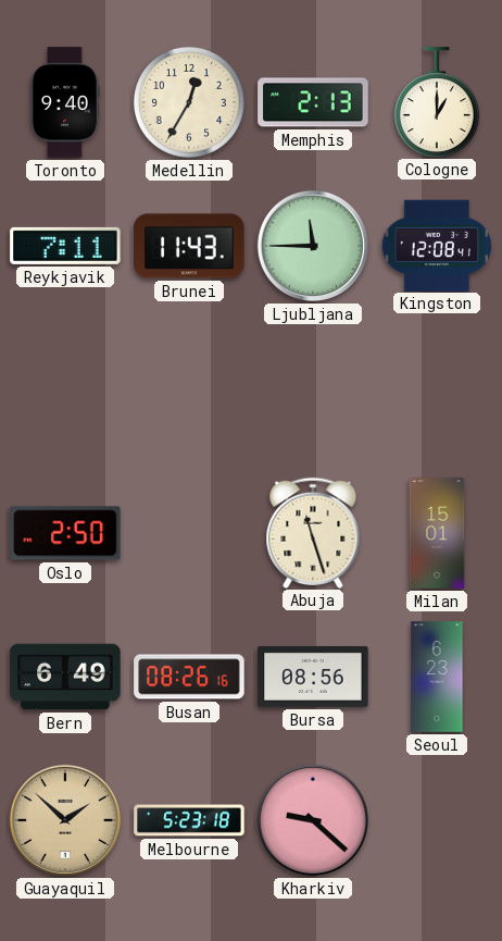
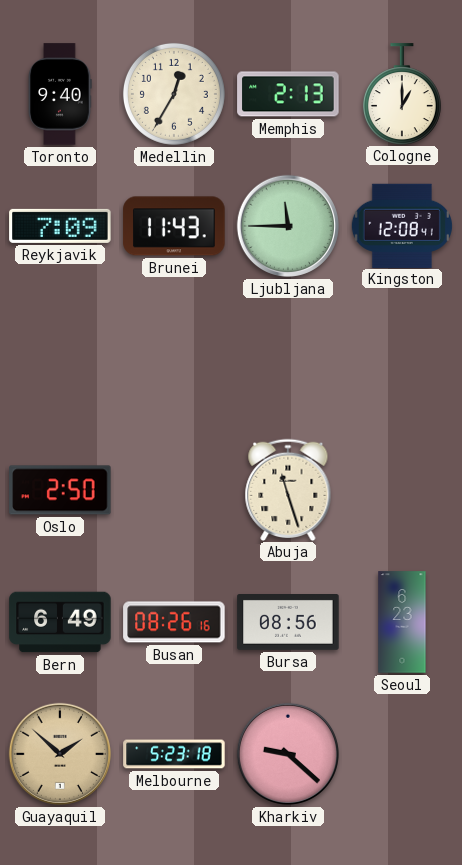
Reykjavik: 7:11 -> 7:09 (60, 226)
Milan: 15:01 -> none (437, 533)
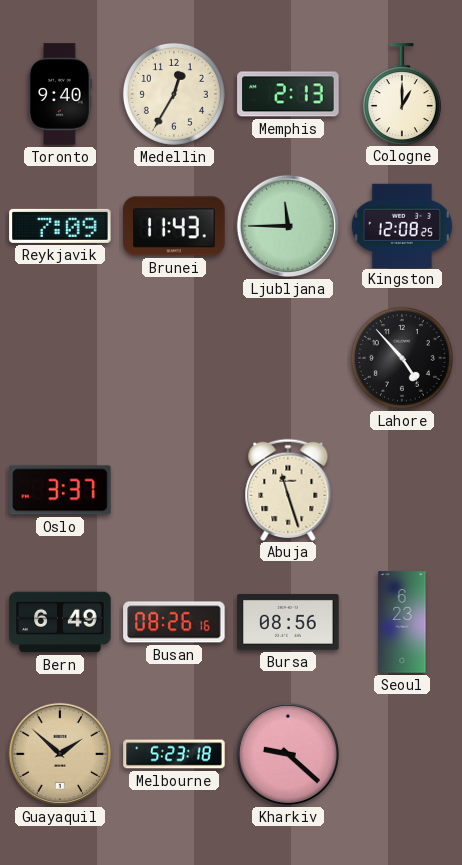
Kingston: 12:08:41 -> 12:08:25 (402, 225)
Lahore: none -> 4:53 (402, 358)
Oslo: 2:50 -> 3:37 (60, 490)
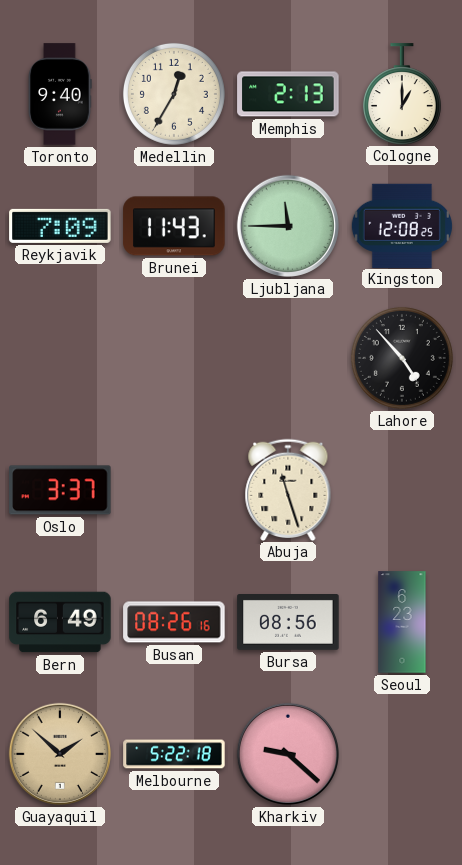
Melbourne: 5:23 -> 5:22 (174, 754)
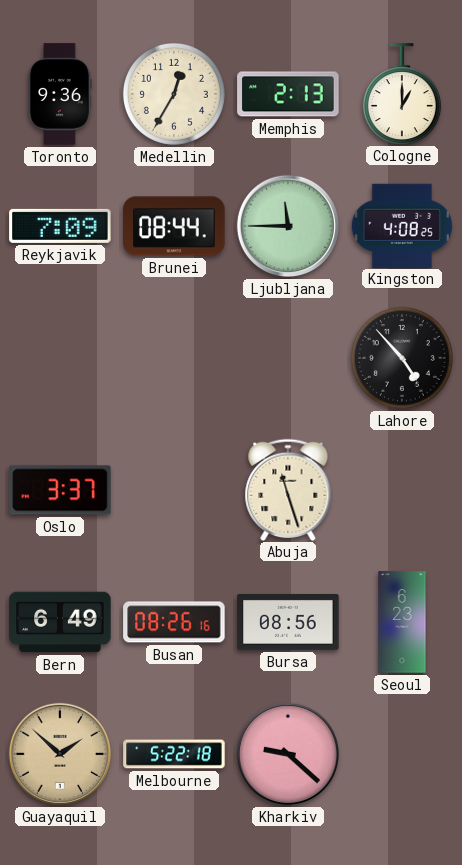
Toronto: 9:40 -> 9:36 (60, 94)
Brunei: 11:43 -> 08:44 (174, 226)
Kingston: 12:08 -> 4:08 (402, 225)
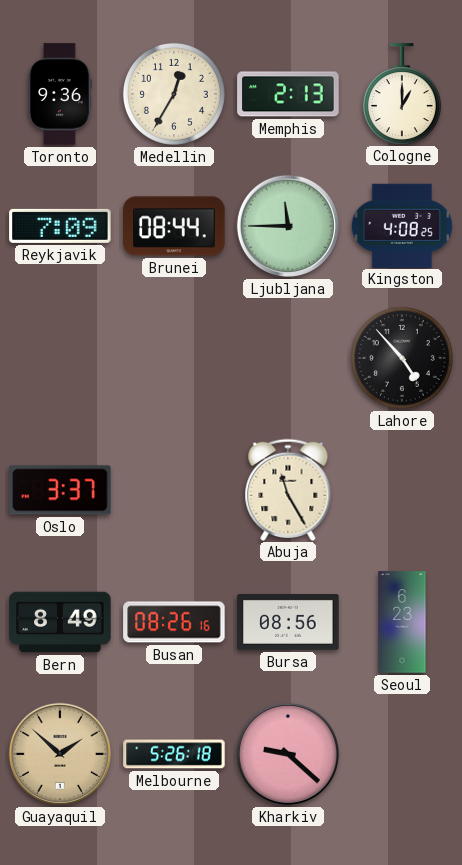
Abuja: 11:27 -> 11:25 (288, 489)
Bern: 6:49 -> 8:49 (60, 622)
Melbourne: 5:22 -> 5:26 (174, 754)
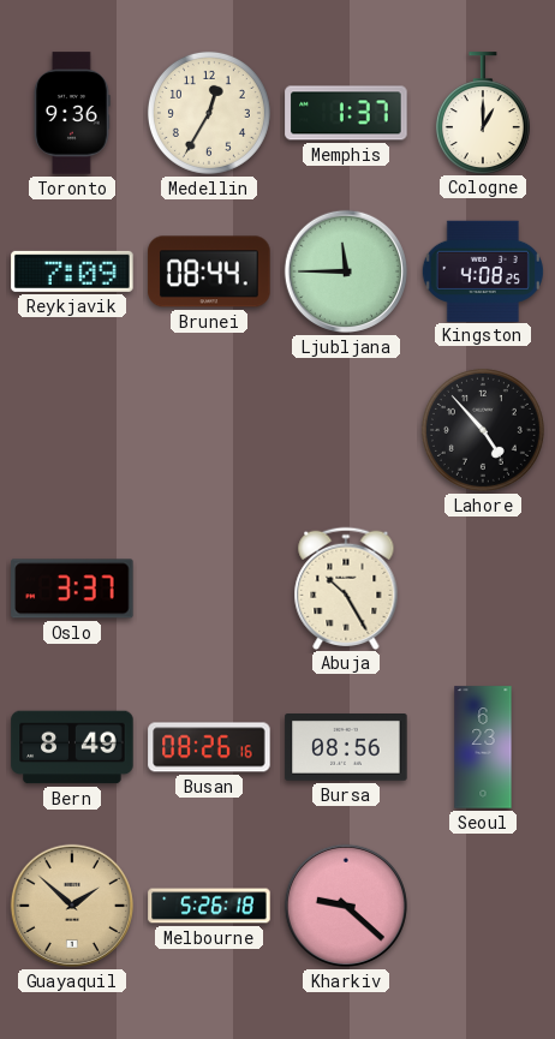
Memphis: 2:13 -> 1:37 (346, 113)
Abuja: 11:25 -> 10:25 (346, 587)
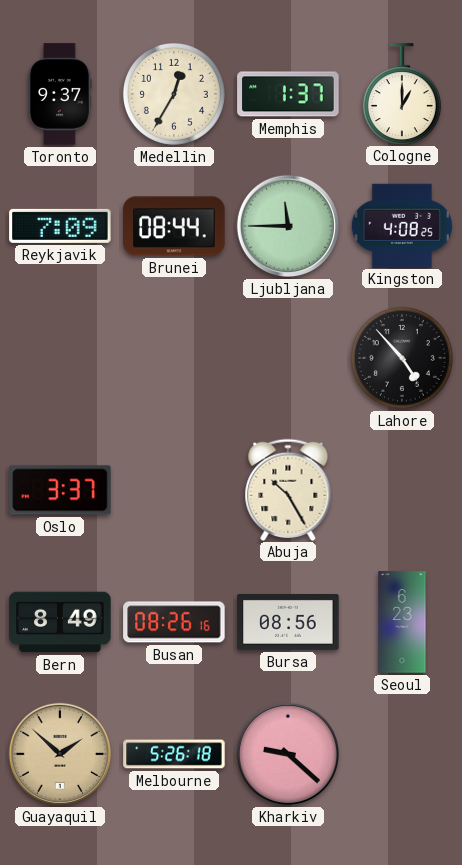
Toronto: 9:36 -> 9:37 (60, 94)
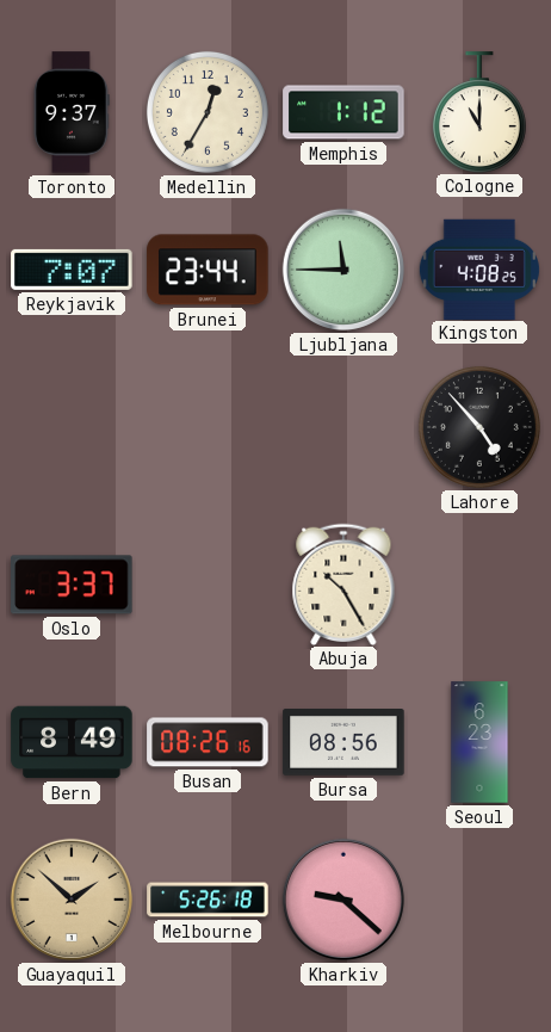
Memphis: 1:37 -> 1:12 (343, 112)
Cologne: 1:00 -> 11:00 (479, 112)
Reykjavik: 7:09 -> 7:07 (72, 270)
Brunei: 08:44 -> 23:44 (208, 270)
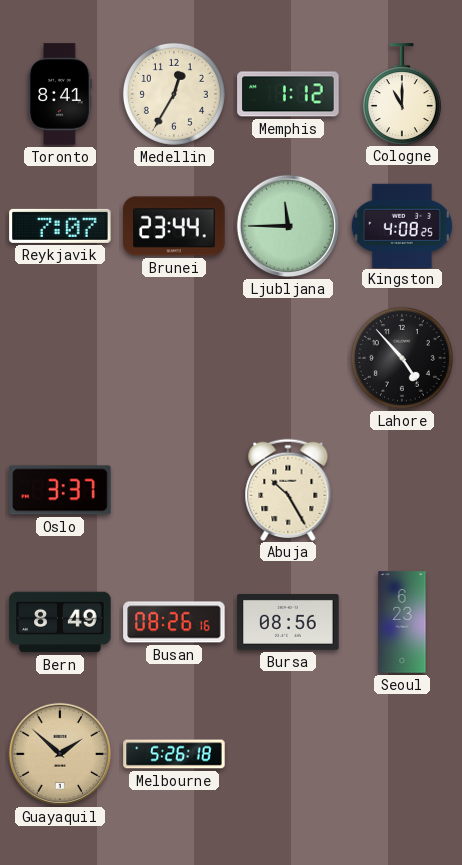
Toronto: 9:37 -> 8:41 (60, 94)
Kharkiv: 9:22 -> none (343, 900)
